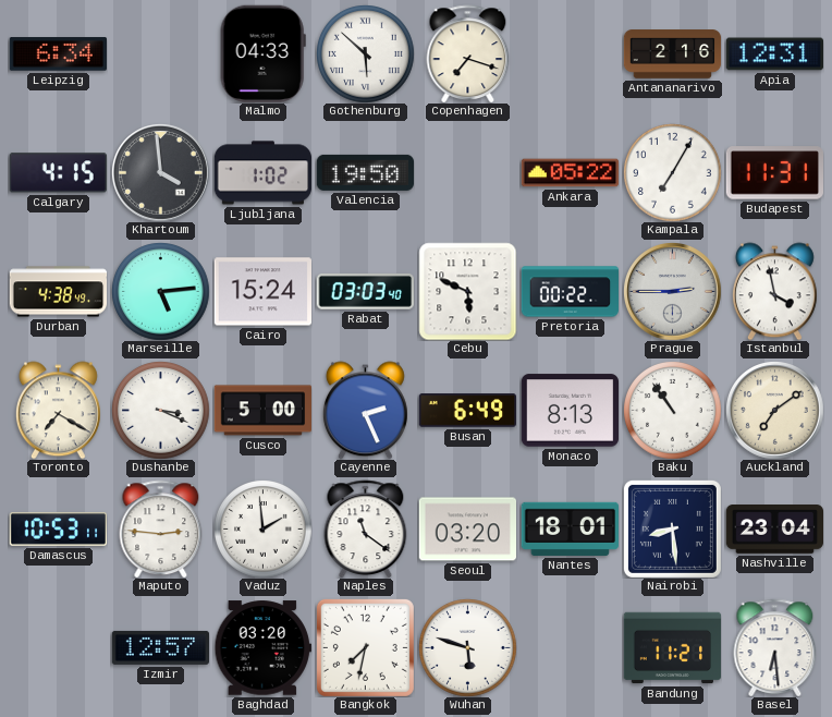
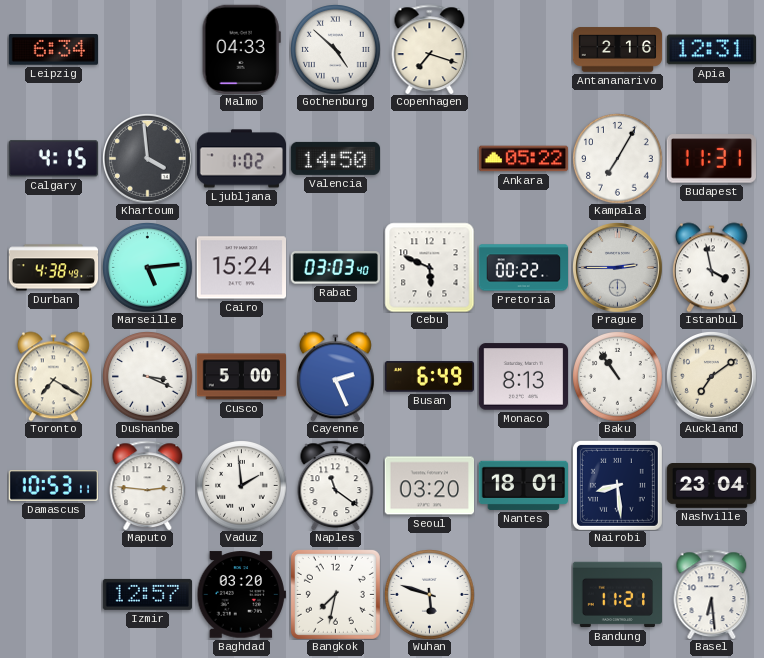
Gothenburg: 5:52 -> 4:52 (335, 49)
Valencia: 19:50 -> 14:50 (335, 158)
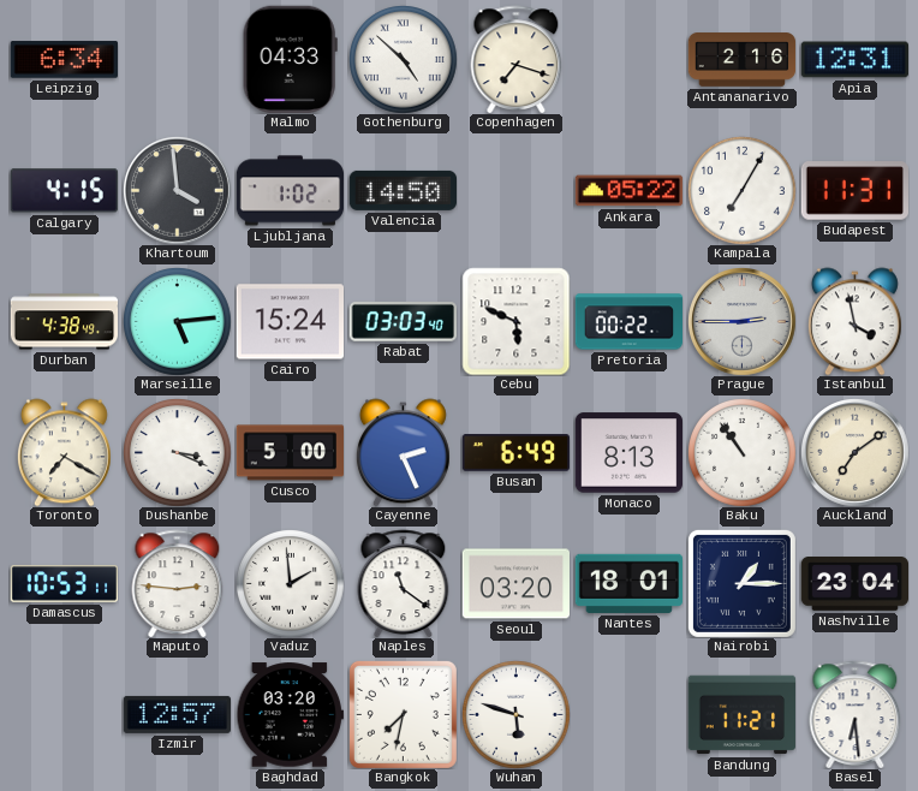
Nairobi: 8:29 -> 1:15 (741, 583)
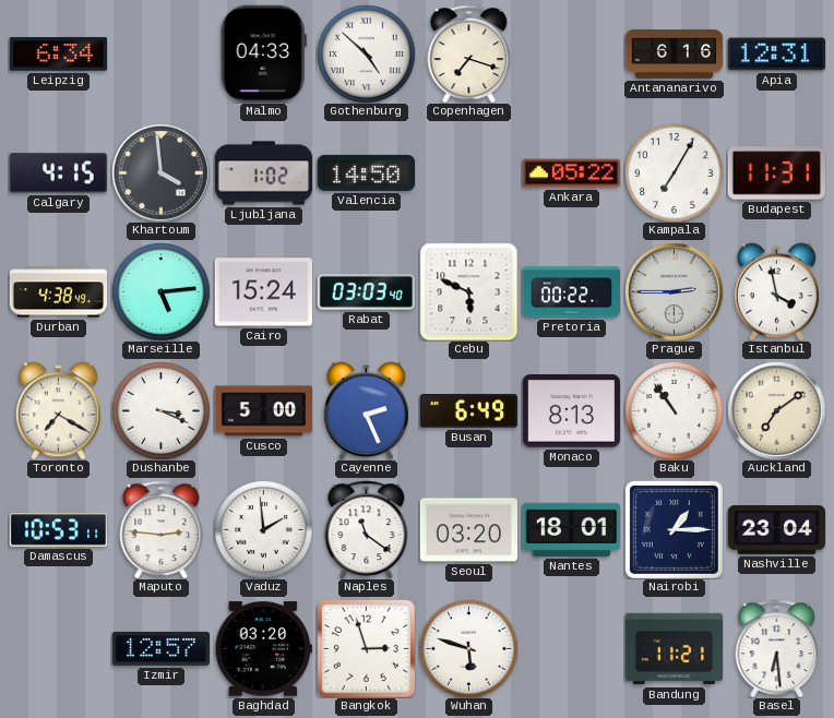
Antananarivo: 2:16 -> 6:16 (674, 55)
Bangkok: 7:32 -> 2:57 (366, 648)
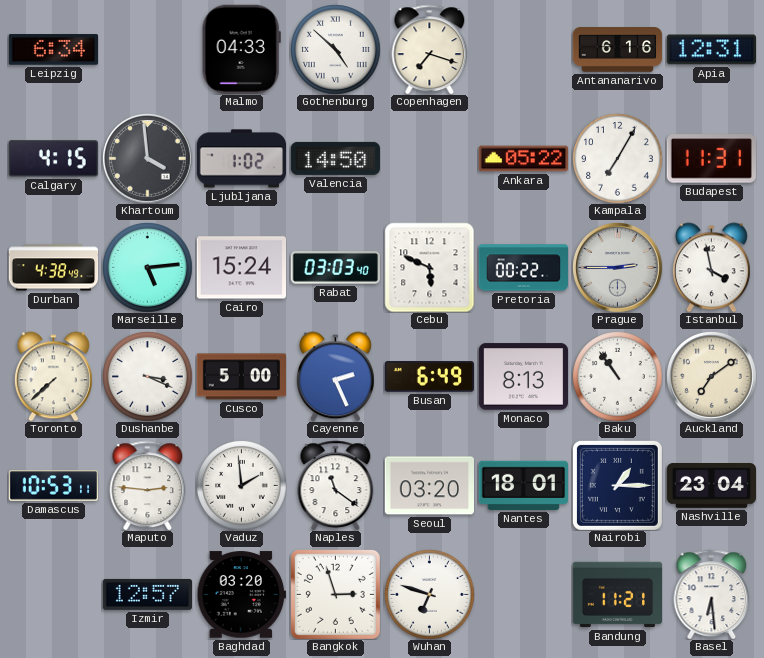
Toronto: 7:20 -> 7:38 (53, 376)
Wuhan: 5:48 -> 6:48 (429, 594)
